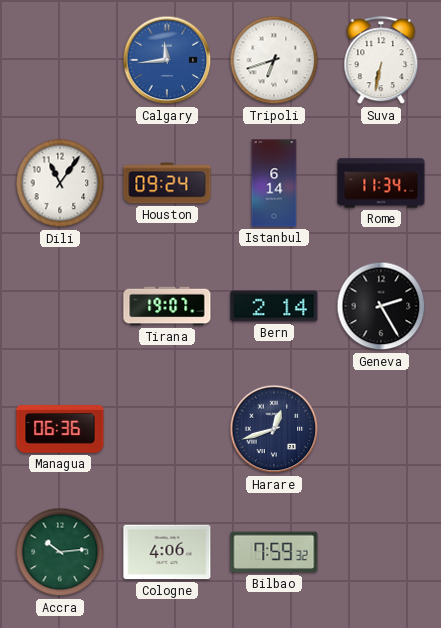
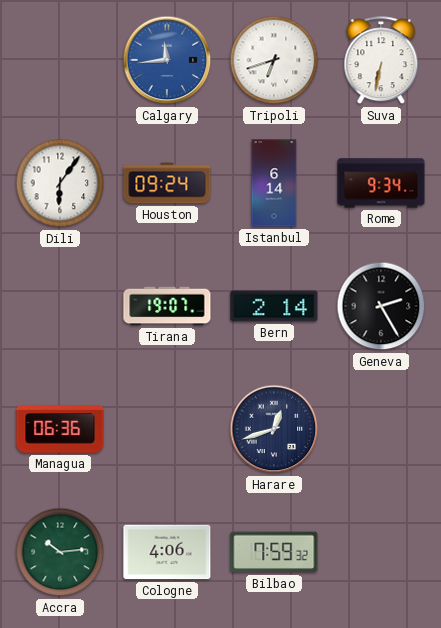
Dili: 11:06 -> 6:06 (60, 183)
Rome: 11:34 -> 9:34 (381, 183)
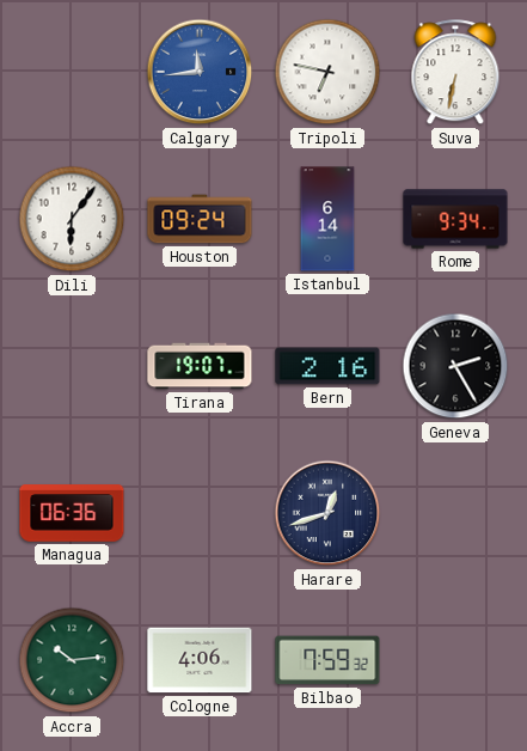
Tripoli: 6:42 -> 6:47 (327, 72)
Bern: 2:14 -> 2:16 (327, 366)
